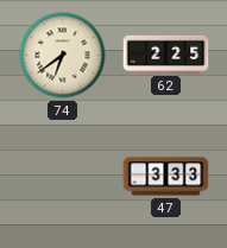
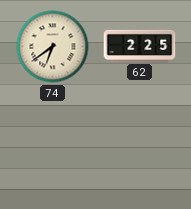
47: 3:33 -> none (166, 177)
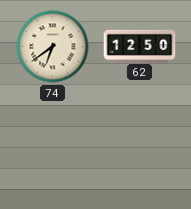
62: 2:25 -> 12:50 (140, 46)
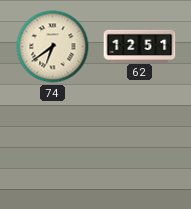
62: 12:50 -> 12:51 (140, 46)
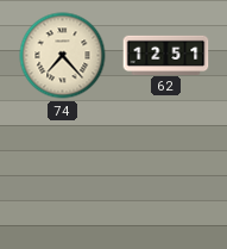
74: 6:39 -> 7:23 (63, 56)
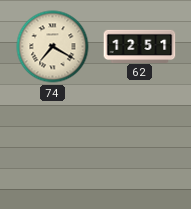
74: 7:23 -> 7:20 (53, 47)
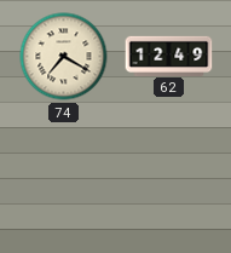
62: 12:51 -> 12:49 (169, 56)
